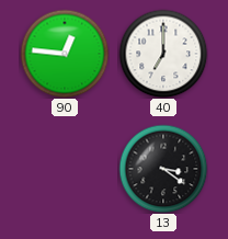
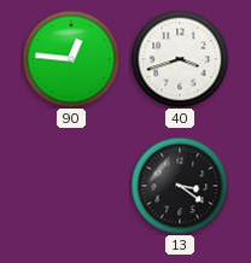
40: 7:00 -> 3:42 (180, 59)
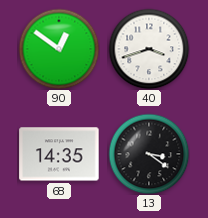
90: 12:46 -> 12:51 (59, 49)
68: none -> 14:35 (59, 154)
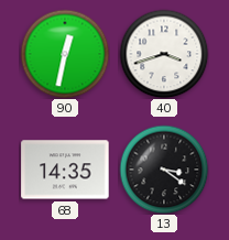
90: 12:51 -> 12:32 (65, 54)
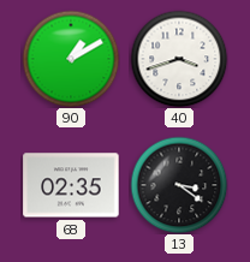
90: 12:32 -> 1:10 (71, 59)
68: 14:35 -> 02:35 (71, 185)
